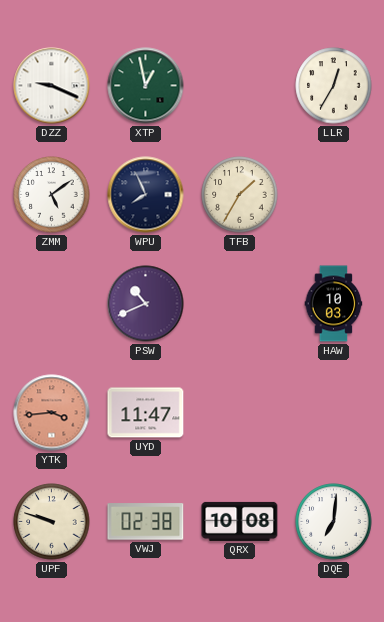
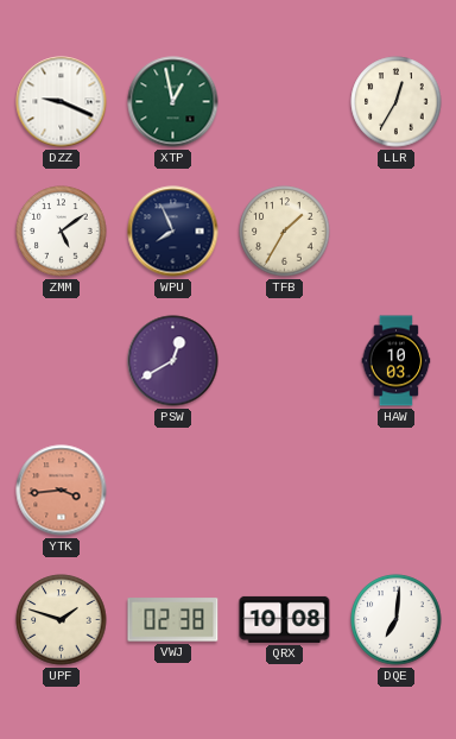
PSW: 10:41 -> 12:40 (173, 361)
UYD: 11:47 -> none (146, 413)
UPF: 9:48 -> 1:48 (62, 620)
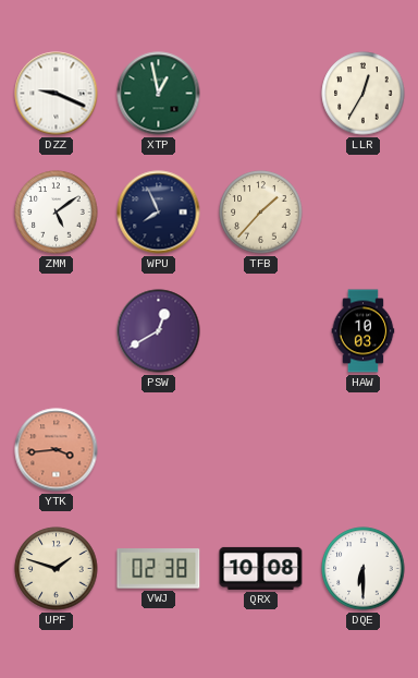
TFB: 1:35 -> 1:37 (261, 213)
DQE: 7:01 -> 6:30 (364, 569)
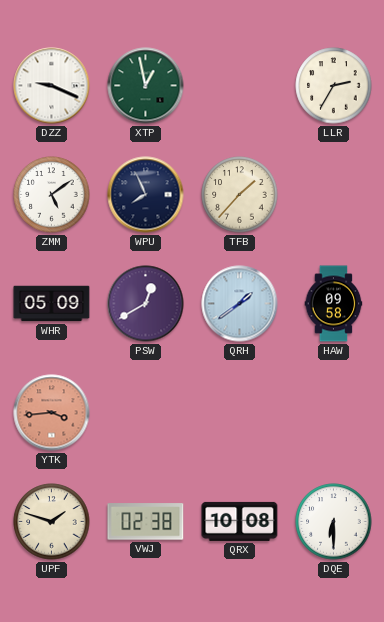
LLR: 12:35 -> 2:35 (334, 86)
WHR: none -> 05:09 (52, 304)
QRH: none -> 1:39 (240, 304)
HAW: 10:03 -> 09:58 (334, 304)
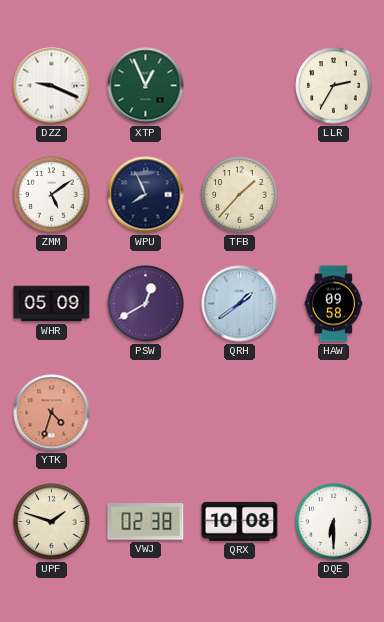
XTP: 12:58 -> 12:56 (146, 86)
YTK: 3:44 -> 4:33 (52, 413)
